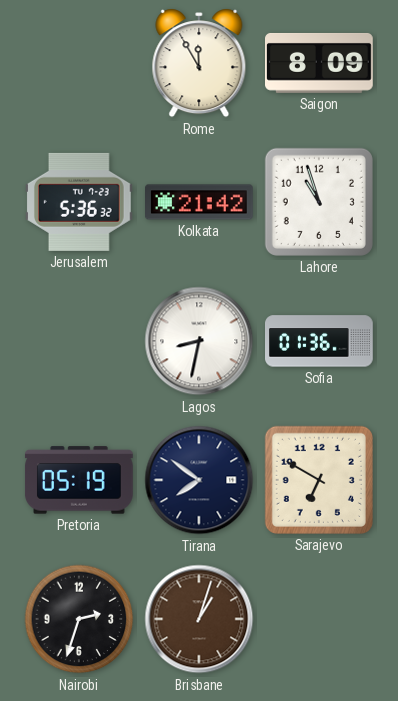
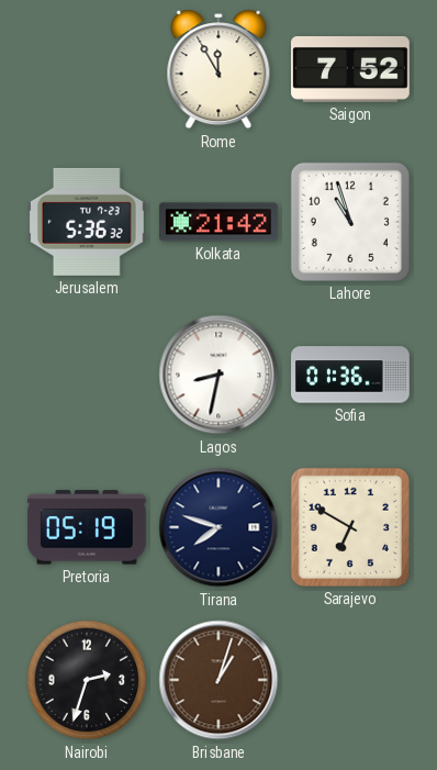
Saigon: 8:09 -> 7:52 (351, 69)
Tirana: 7:51 -> 7:48 (218, 527)
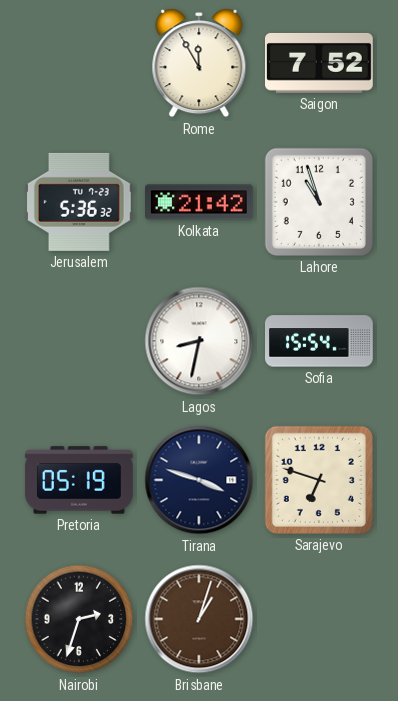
Sofia: 01:36 -> 15:54 (320, 341)
Tirana: 7:48 -> 3:48 (199, 480)
Sarajevo: 6:50 -> 6:48 (319, 480)
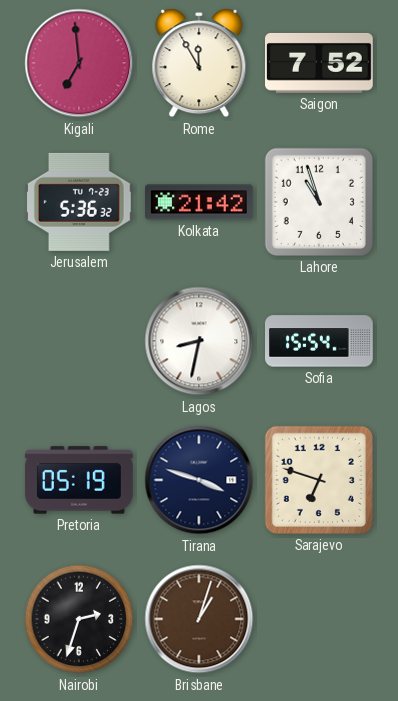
Kigali: none -> 6:59 (79, 63)
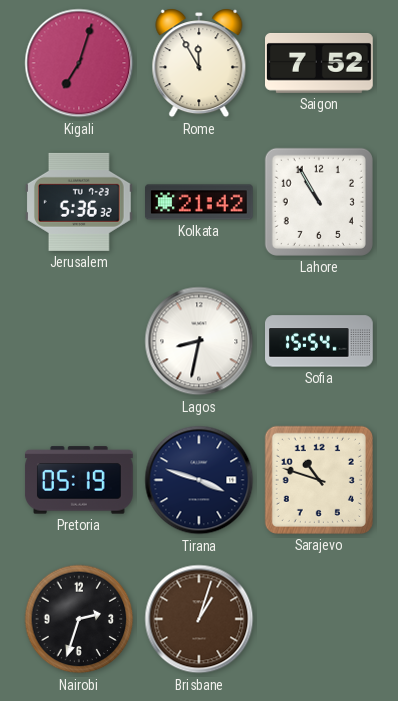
Kigali: 6:59 -> 7:03 (79, 63)
Lahore: 10:57 -> 10:55 (319, 202)
Sarajevo: 6:48 -> 10:48 (319, 480)
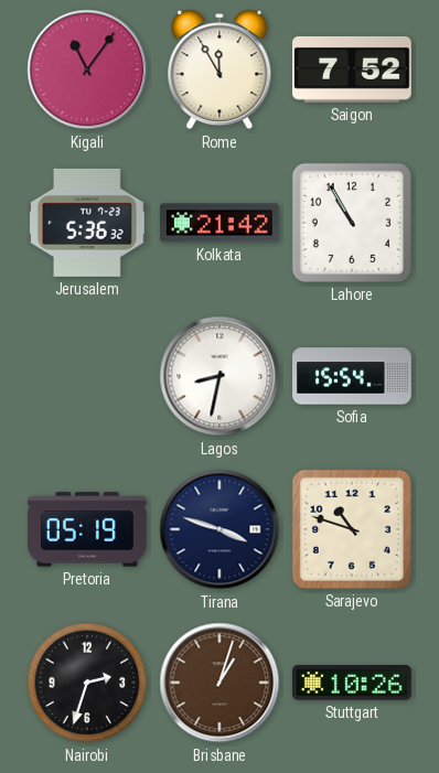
Kigali: 7:03 -> 11:06 (87, 69)
Stuttgart: none -> 10:26 (353, 683)
